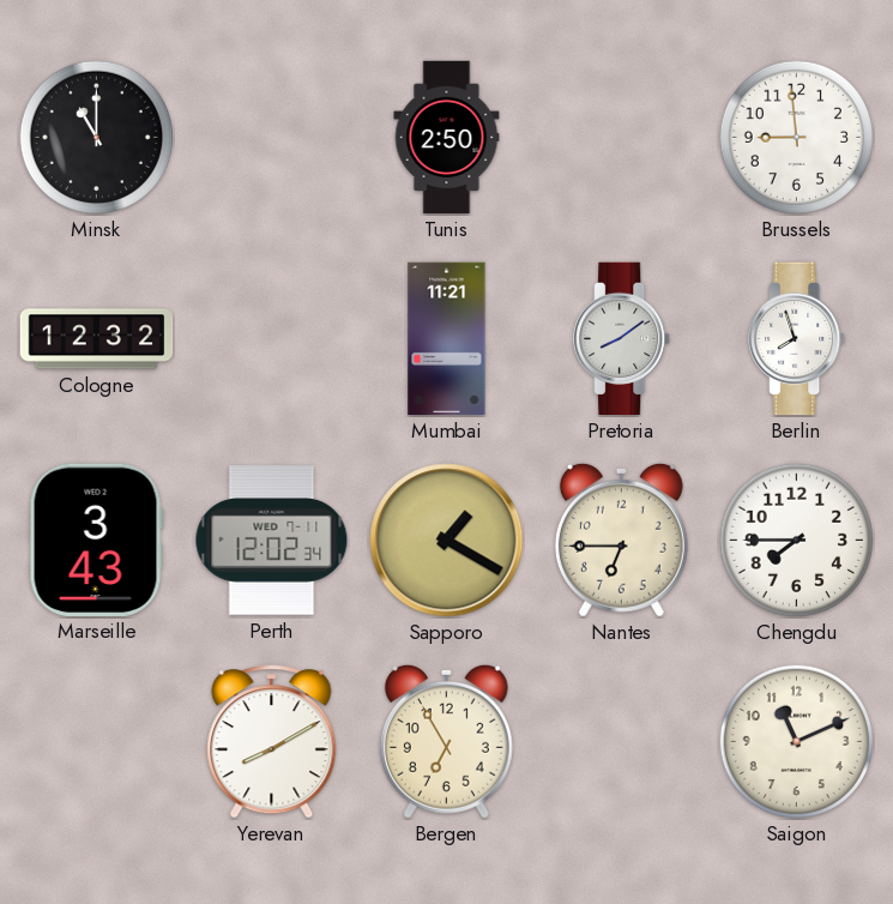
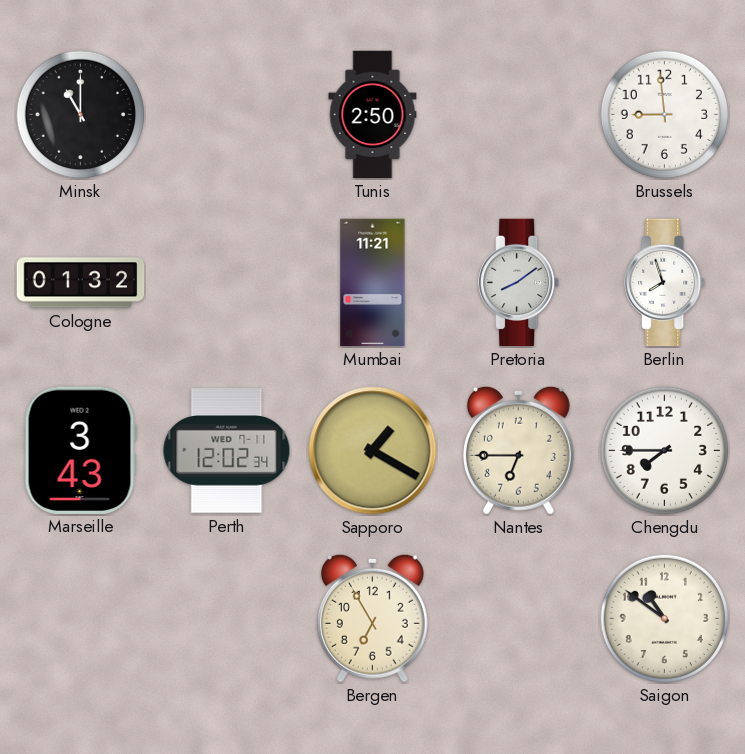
Cologne: 12:32 -> 01:32 (81, 283)
Yerevan: 8:10 -> none (272, 742)
Saigon: 11:11 -> 10:51 (664, 618)
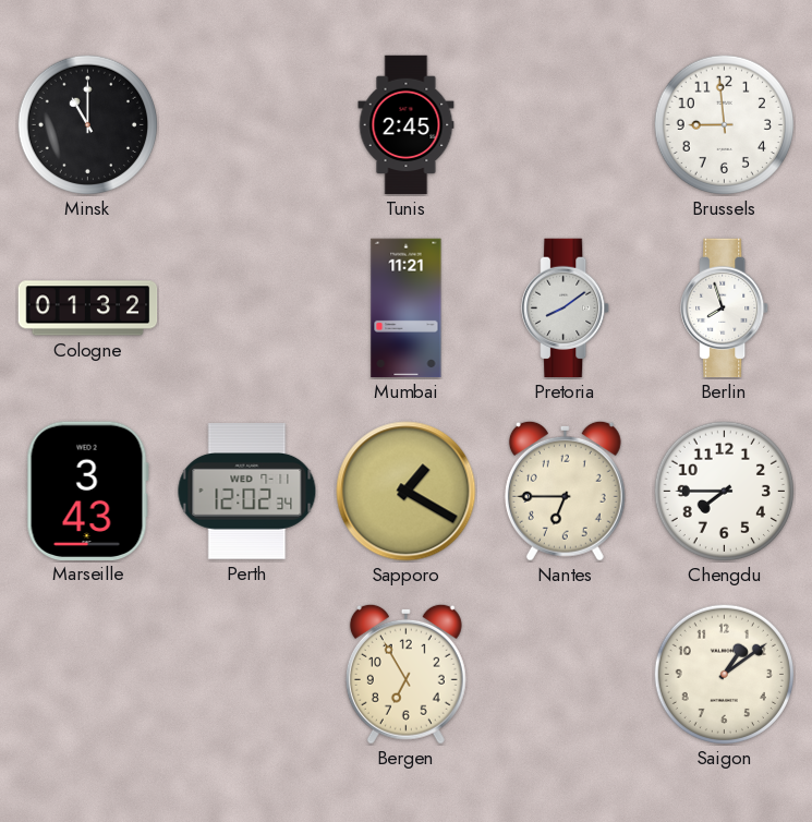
Tunis: 2:50 -> 2:45 (407, 125)
Saigon: 10:51 -> 1:09 (724, 674)
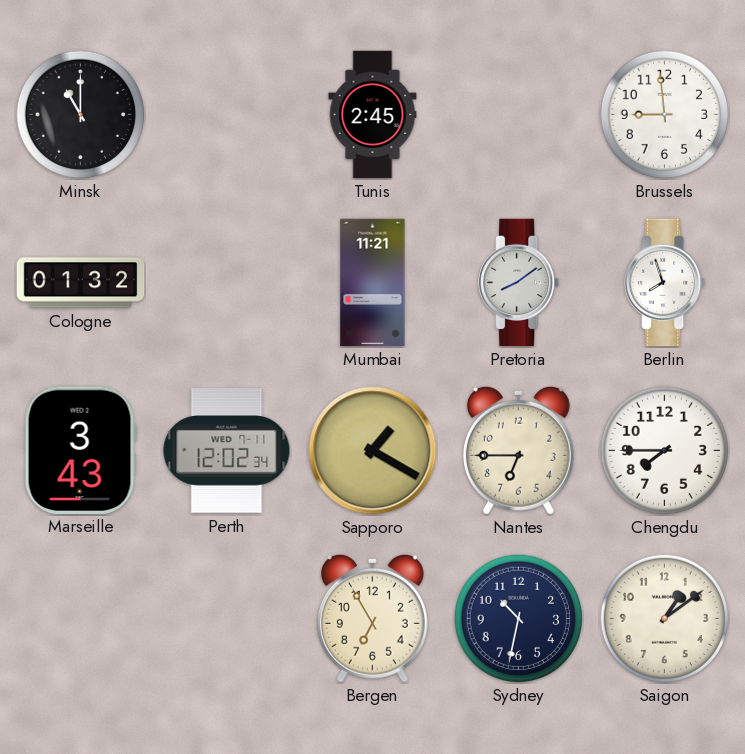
Sydney: none -> 10:32 (518, 618)
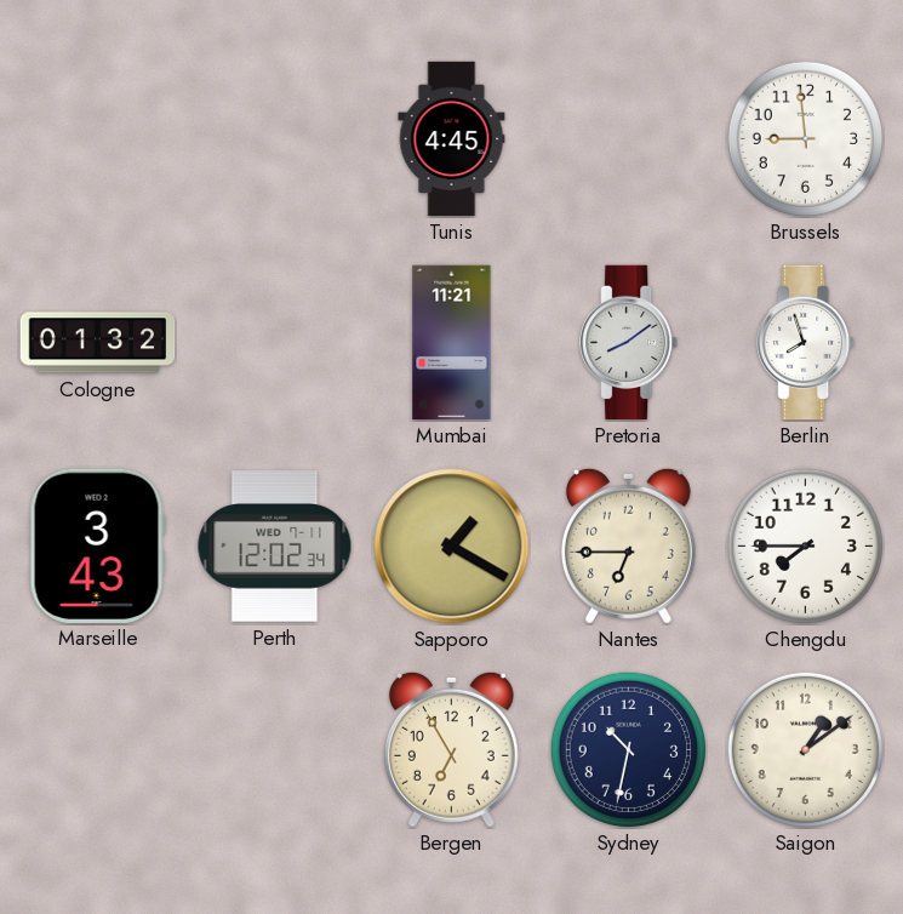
Minsk: 11:00 -> none (80, 114)
Tunis: 2:45 -> 4:45 (452, 139)
